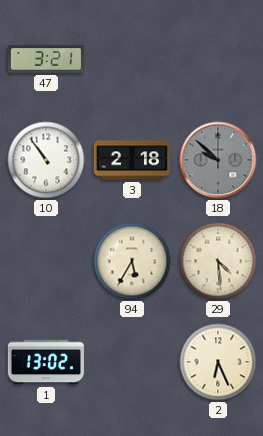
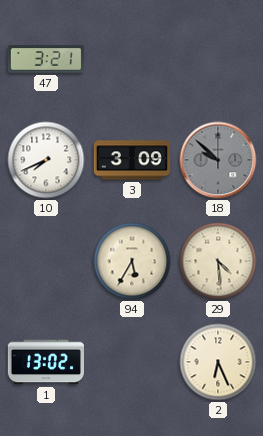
10: 10:54 -> 7:41 (46, 160)
3: 2:18 -> 3:09 (132, 160)
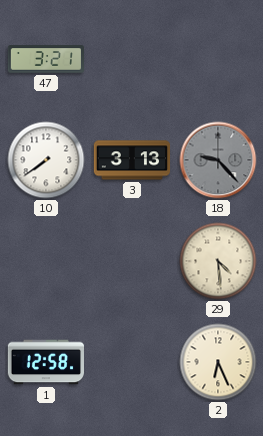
10: 7:41 -> 7:39 (46, 160)
3: 3:09 -> 3:13 (132, 160)
18: 9:52 -> 9:23 (218, 160)
94: 5:35 -> none (132, 261)
1: 13:02 -> 12:58 (45, 362)
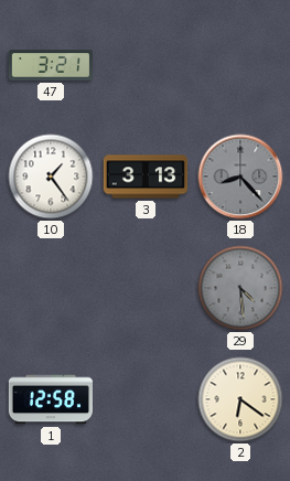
10: 7:39 -> 1:24 (51, 177)
18: 9:23 -> 8:23 (240, 177)
29 dial: cream -> grey (240, 288)
2: 6:26 -> 6:21 (240, 399)
